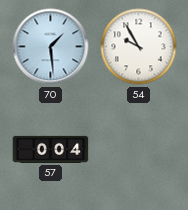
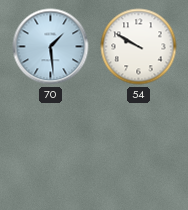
54: 9:55 -> 9:50 (139, 47)
57: 0:04 -> none (51, 149)
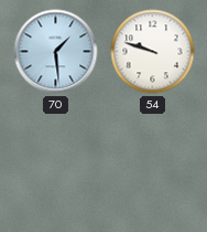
54: 9:50 -> 9:48 (153, 52)
